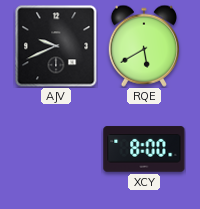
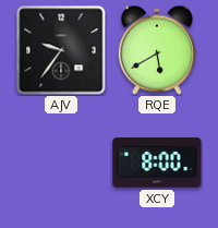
AJV: 9:41 -> 9:36 (61, 50)
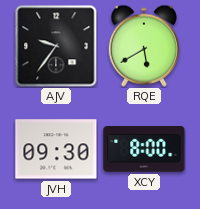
JVH: none -> 09:30 (56, 149)
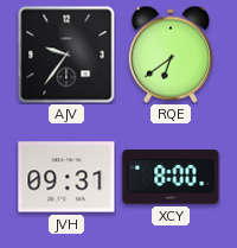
RQE: 5:40 -> 6:39 (169, 55)
JVH: 09:30 -> 09:31 (66, 177)
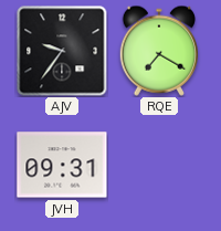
RQE: 6:39 -> 7:20 (158, 51)
XCY: 8:00 -> none (171, 177)
